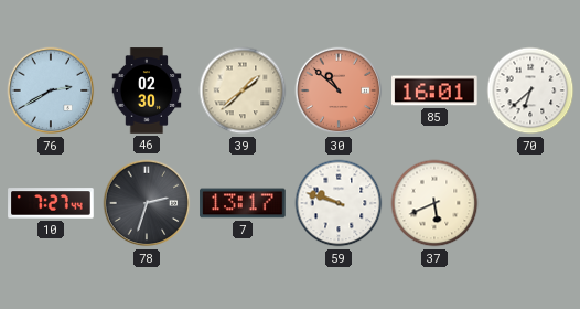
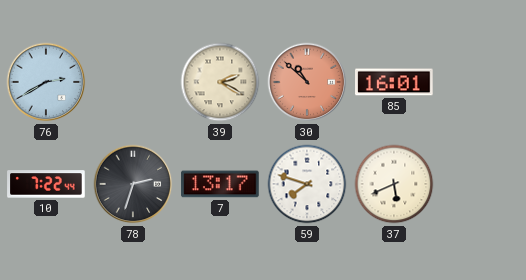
46: 02:30 -> none (147, 90)
39: 1:38 -> 2:20 (220, 82)
70: 6:38 -> none (530, 90)
10: 7:27 -> 7:22 (46, 184)
59: 9:48 -> 7:48 (307, 184)
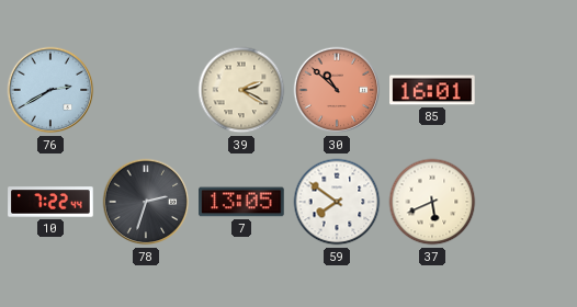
7: 13:17 -> 13:05 (241, 202)
59: 7:48 -> 7:51 (337, 202)
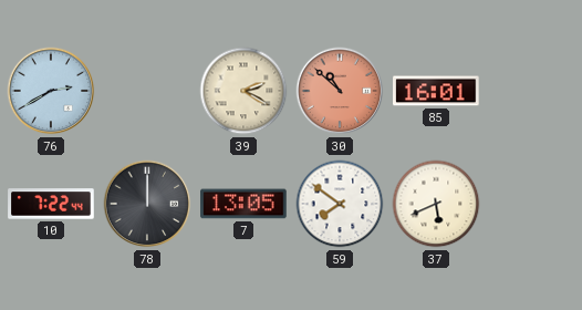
78: 2:33 -> 12:00 (147, 204)
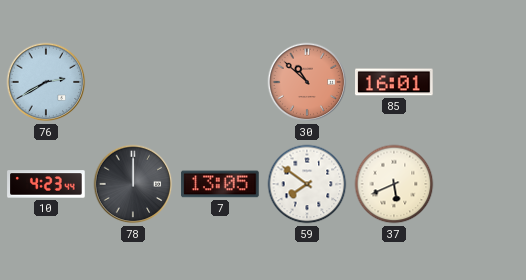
39: 2:20 -> none (243, 91)
10: 7:22 -> 4:23 (46, 184)
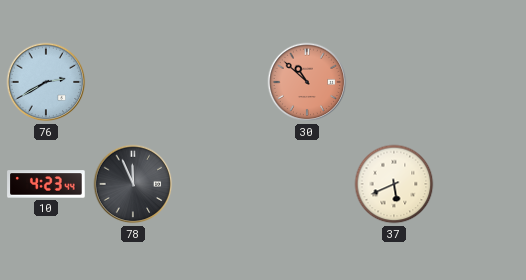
85: 16:01 -> none (394, 82)
78: 12:00 -> 11:56 (133, 184)
7: 13:05 -> none (220, 184)
59: 7:51 -> none (307, 184)
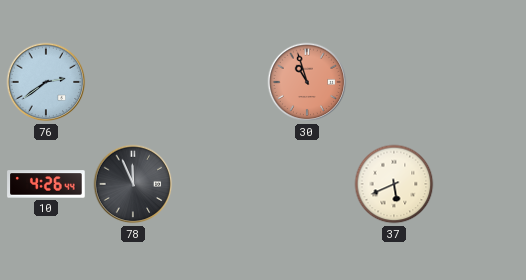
76: 2:40 -> 2:39 (46, 82)
30: 10:52 -> 10:57 (307, 82)
10: 4:23 -> 4:26 (46, 184)
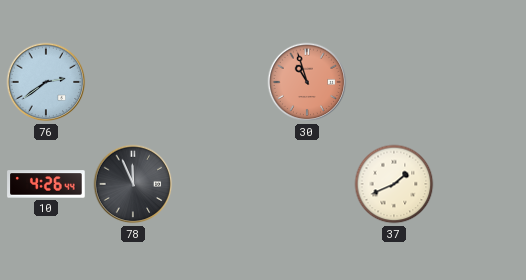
37: 5:41 -> 1:41 (394, 184)
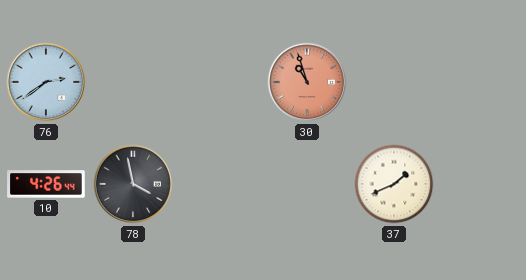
78: 11:56 -> 3:58 (133, 184)
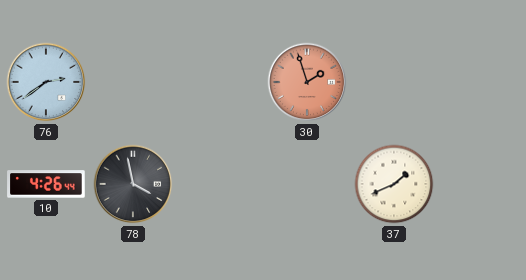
30: 10:57 -> 1:57 (307, 82)
